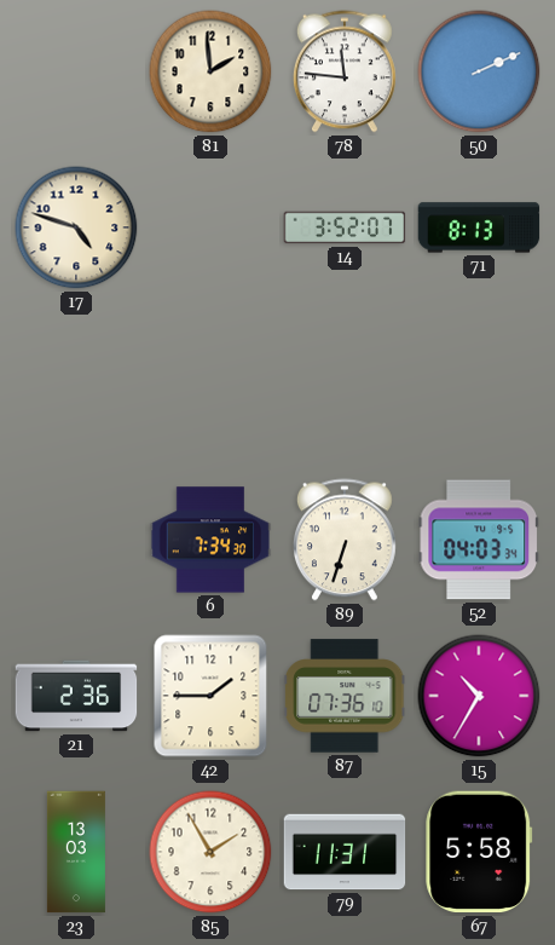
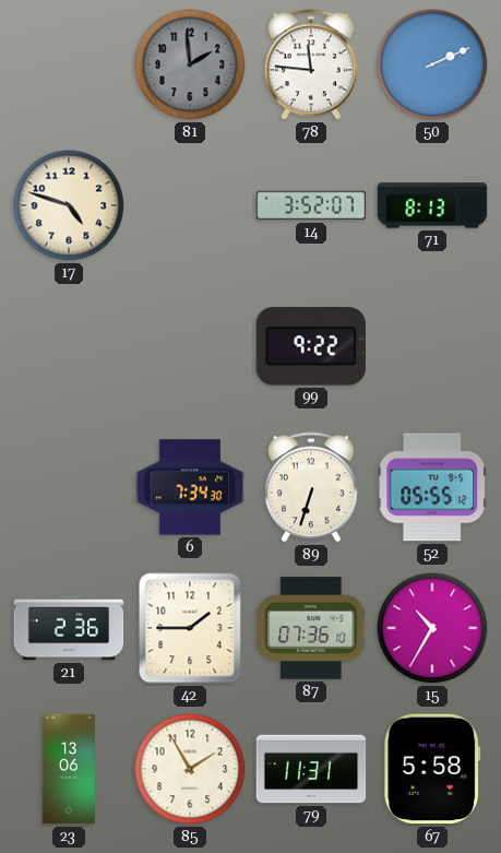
81 dial: cream -> grey (190, 64)
99: none -> 9:22 (311, 346)
52: 04:03 -> 05:55 (432, 487)
23: 13:03 -> 13:06 (69, 769)
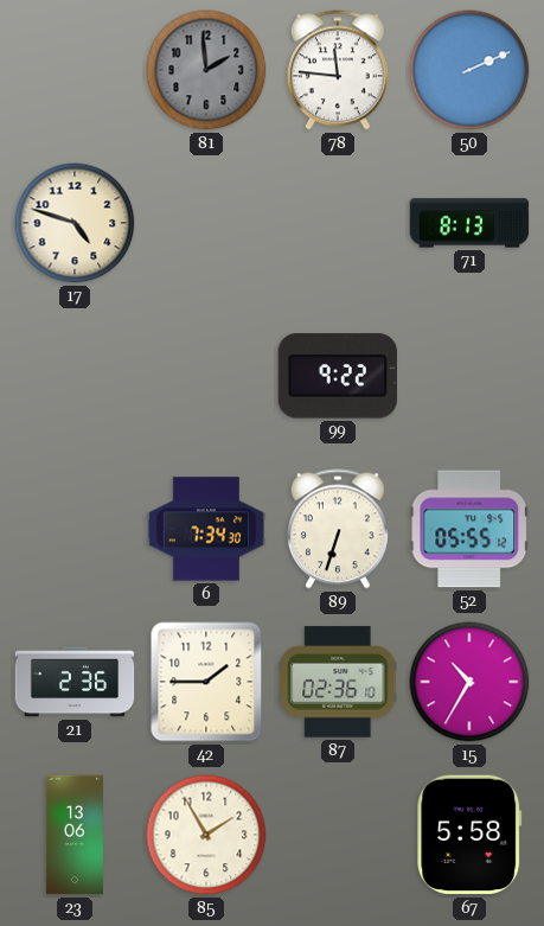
14: 3:52 -> none (311, 205)
87: 07:36 -> 02:36 (338, 682)
79: 11:31 -> none (311, 769)
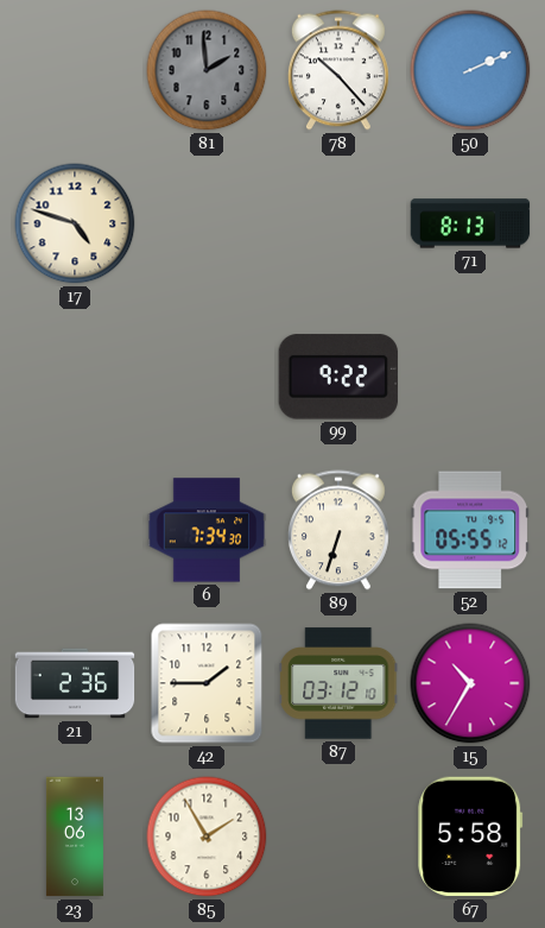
78: 11:46 -> 10:23 (338, 70)
87: 02:36 -> 03:12 (338, 683)
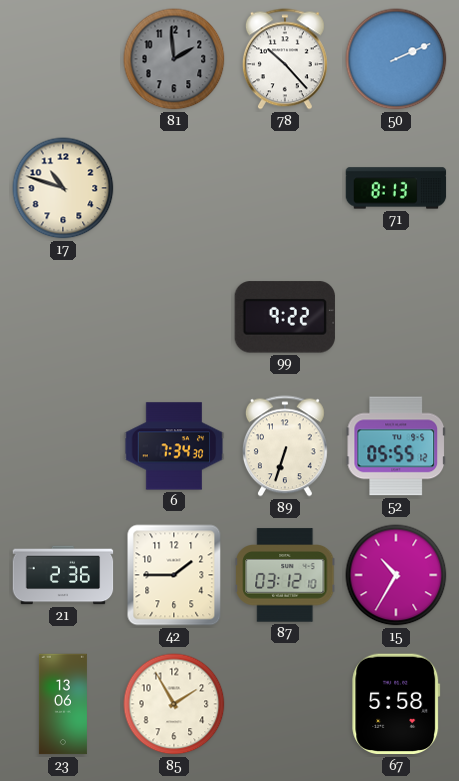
17: 4:48 -> 10:48 (63, 188)
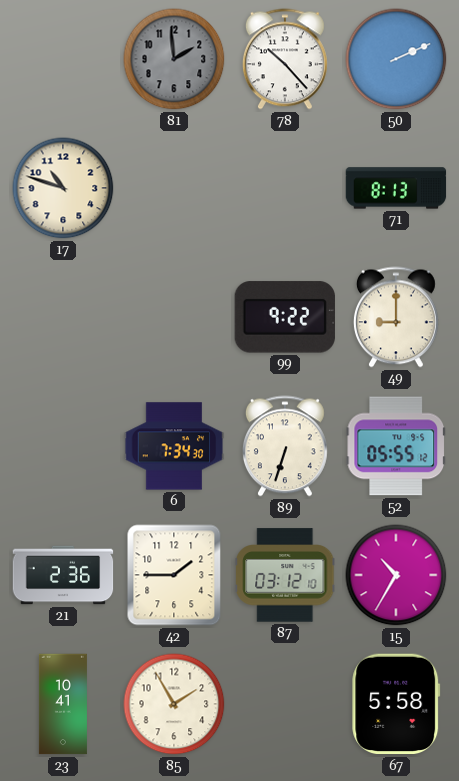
49: none -> 9:00 (396, 317)
23: 13:06 -> 10:41 (63, 704)
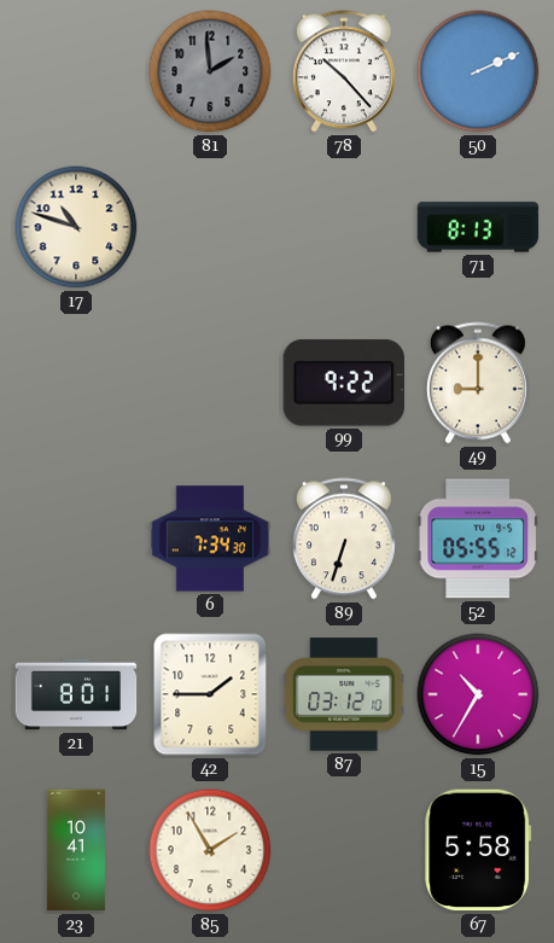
21: 2:36 -> 8:01 (76, 694)
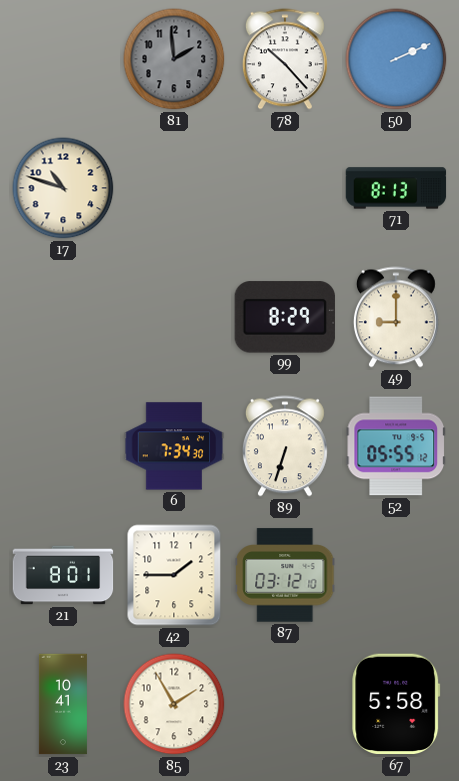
99: 9:22 -> 8:29 (285, 317)
15: 10:35 -> none (478, 694)
